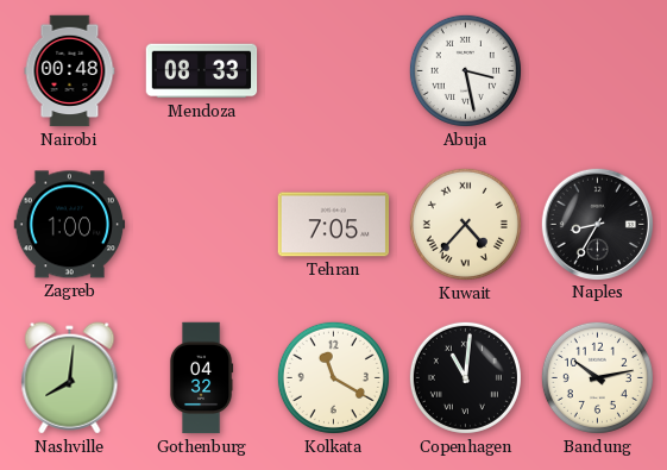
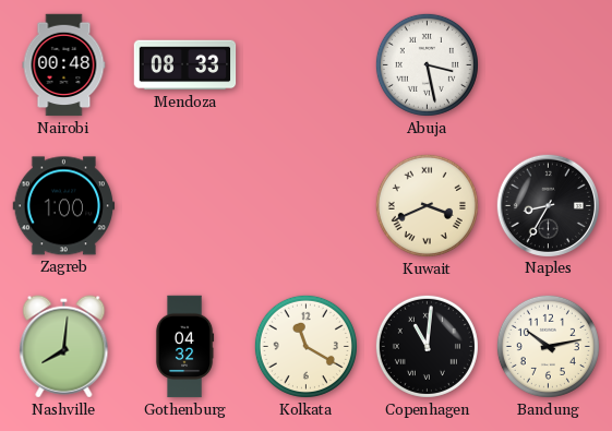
Tehran: 7:05 -> none (334, 225)
Kuwait: 4:37 -> 3:41 (427, 205)
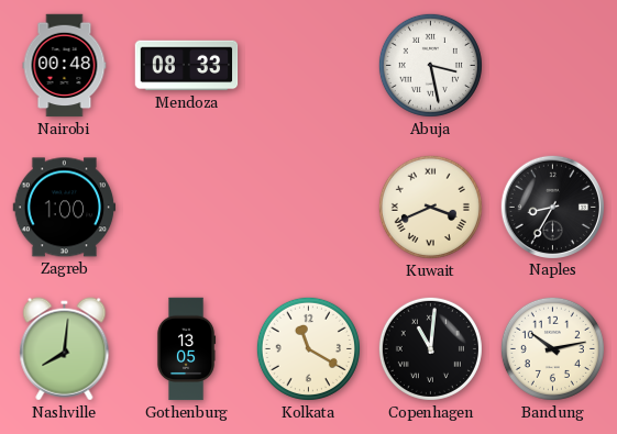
Gothenburg: 04:32 -> 13:05 (186, 349)
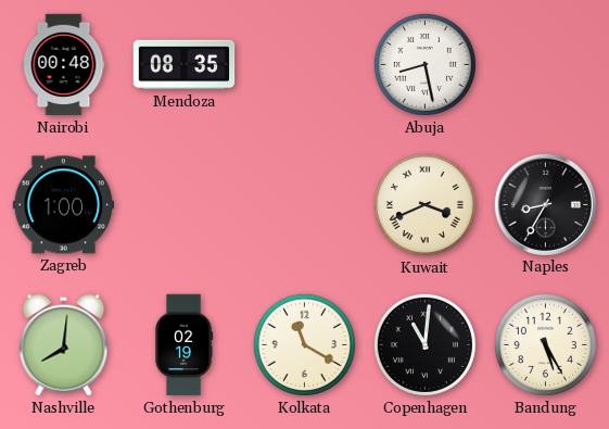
Mendoza: 08:33 -> 08:35 (185, 65)
Abuja: 3:28 -> 8:28 (424, 64)
Gothenburg: 13:05 -> 02:19 (183, 345)
Bandung: 10:13 -> 5:25 (545, 344)
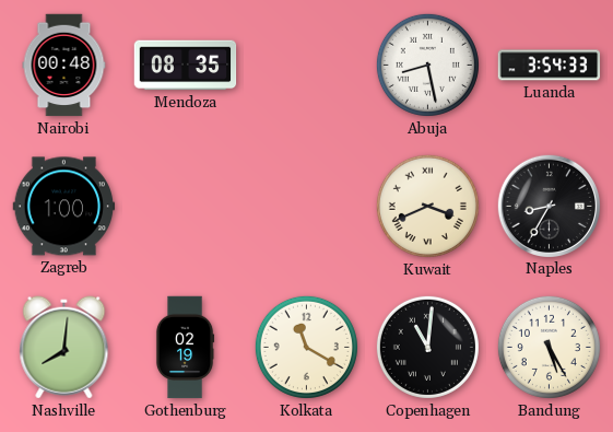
Luanda: none -> 3:54 (550, 66)
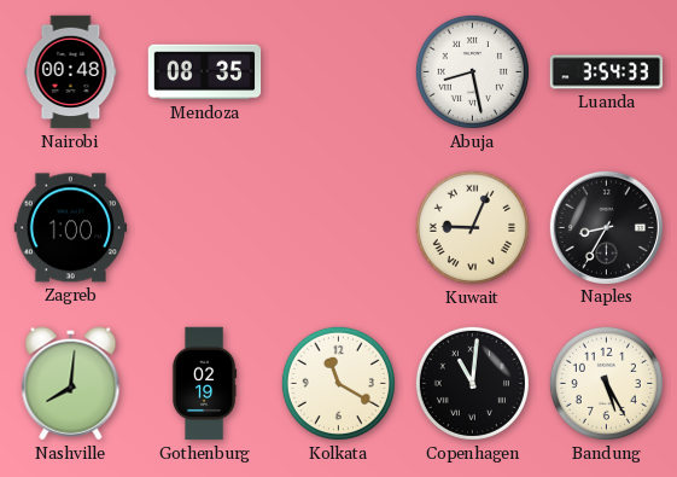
Kuwait: 3:41 -> 9:04 (472, 227)
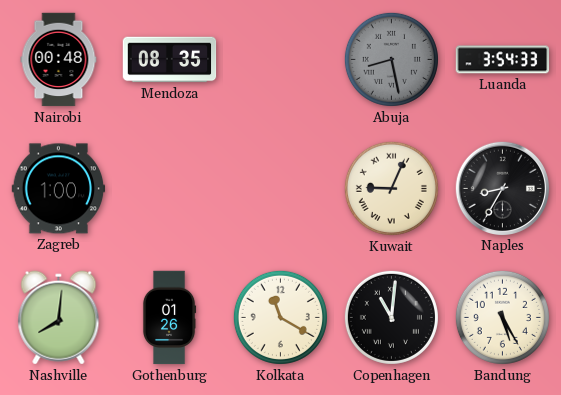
Abuja dial: white -> grey (391, 59)
Gothenburg: 02:19 -> 01:26 (169, 318)
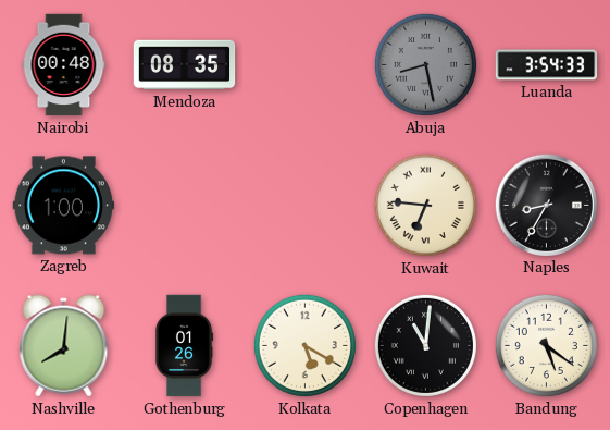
Kuwait: 9:04 -> 6:46 (425, 205)
Kolkata: 11:20 -> 5:20 (304, 345)
Bandung: 5:25 -> 5:21 (546, 345)
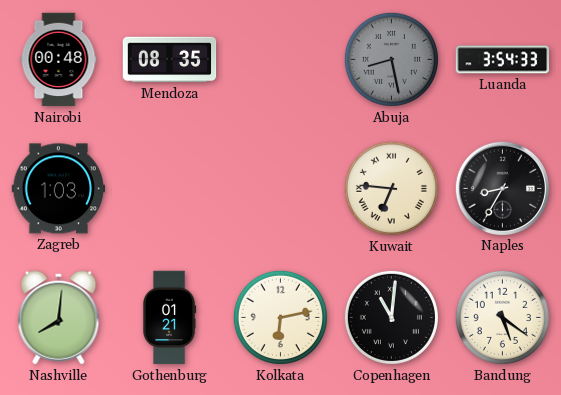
Zagreb: 1:00 -> 1:03 (59, 189)
Gothenburg: 01:26 -> 01:21 (169, 318)
Kolkata: 5:20 -> 6:13 (280, 317)
